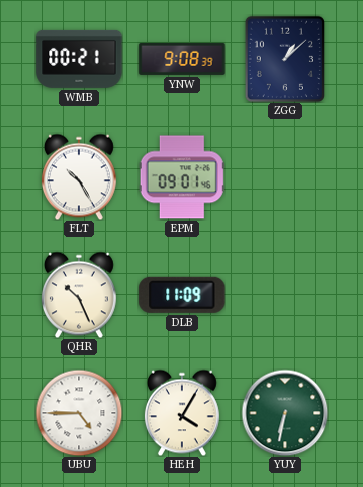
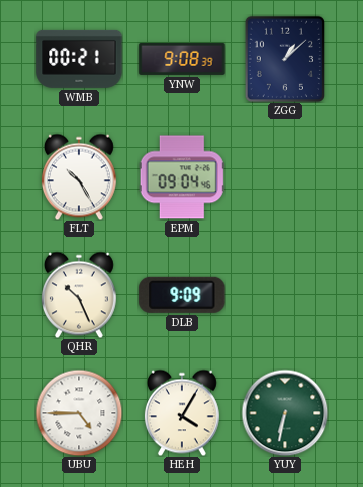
EPM: 09:01 -> 09:04 (182, 177)
DLB: 11:09 -> 9:09 (182, 295)
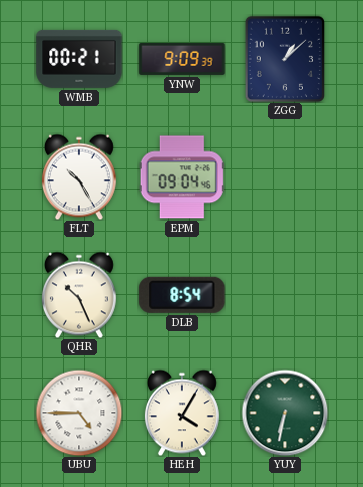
YNW: 9:08 -> 9:09 (182, 59)
DLB: 9:09 -> 8:54 (182, 295)
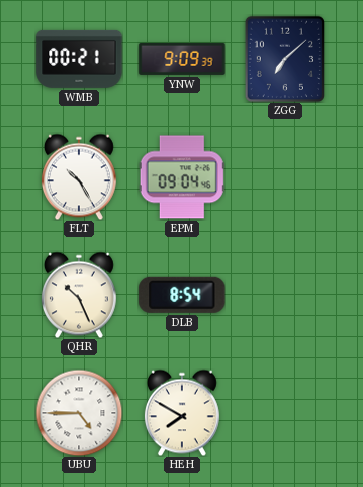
ZGG: 1:08 -> 7:08 (284, 58)
HEH: 4:05 -> 7:50 (182, 413)
YUY: 6:32 -> none (285, 413)
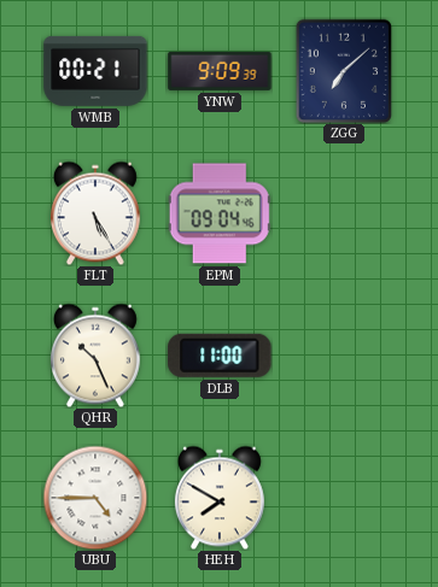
FLT: 10:25 -> 5:25 (95, 213)
DLB: 8:54 -> 11:00 (220, 356)
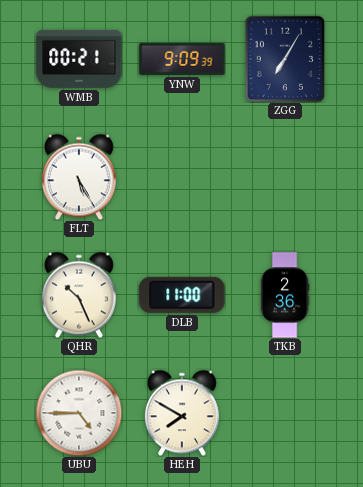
ZGG: 7:08 -> 7:05 (284, 58)
EPM: 09:04 -> none (220, 213)
TKB: none -> 2:36 (285, 295)
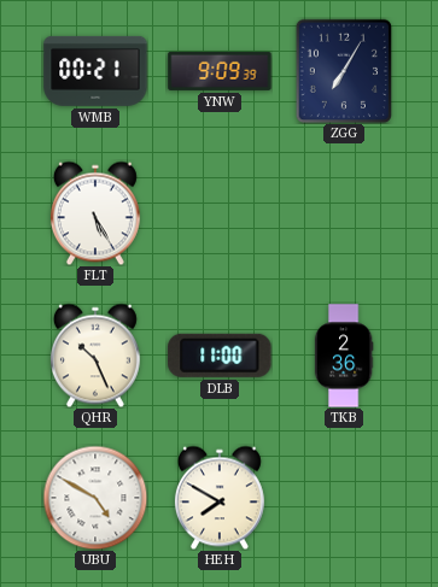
UBU: 4:45 -> 4:50 (95, 498)
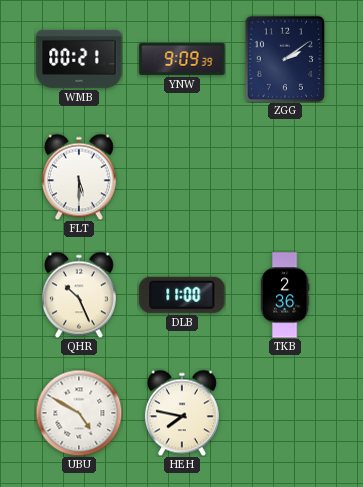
ZGG: 7:05 -> 2:09 (284, 58)
FLT: 5:25 -> 5:30 (79, 177)
HEH: 7:50 -> 7:47 (182, 413)
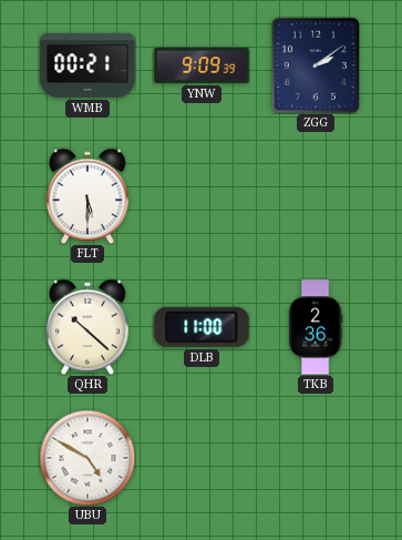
QHR: 10:26 -> 10:22 (87, 327)
HEH: 7:47 -> none (182, 413)
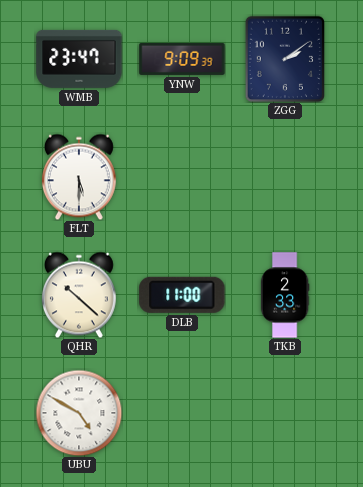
WMB: 00:21 -> 23:47 (79, 59)
TKB: 2:36 -> 2:33 (285, 295)
